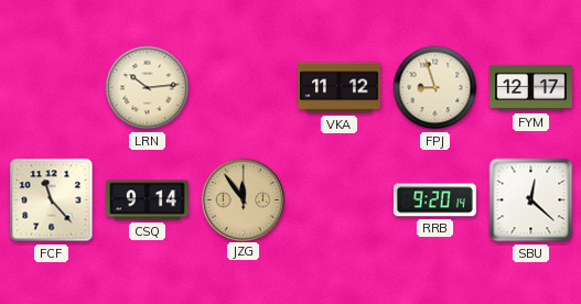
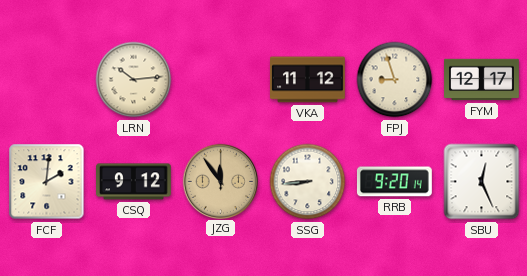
FCF: 11:23 -> 2:01 (47, 182)
CSQ: 9:14 -> 9:12 (134, 182)
SSG: none -> 8:44 (308, 182)
SBU: 12:22 -> 12:26 (482, 182)
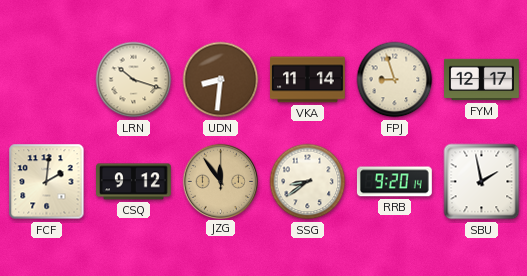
LRN: 10:14 -> 10:18 (134, 80)
UDN: none -> 8:31 (221, 80)
VKA: 11:12 -> 11:14 (308, 80)
SSG: 8:44 -> 8:39 (308, 182)
SBU: 12:26 -> 1:58 (482, 182)
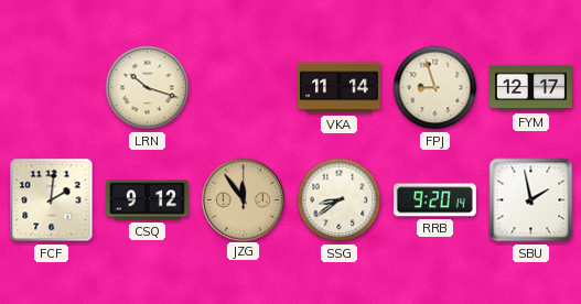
UDN: 8:31 -> none (221, 80)
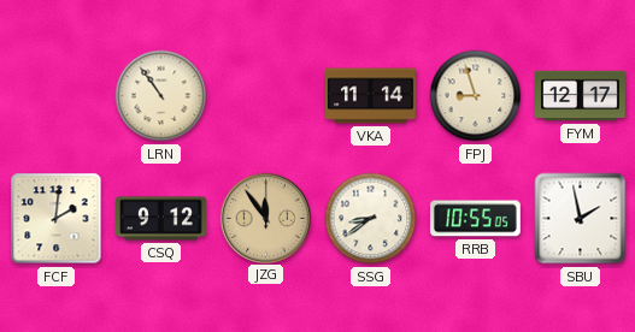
LRN: 10:18 -> 10:54 (161, 96)
RRB: 9:20 -> 10:55 (475, 219)
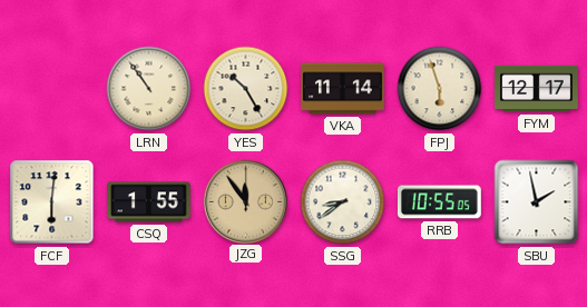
YES: none -> 10:25 (246, 89)
FPJ: 8:57 -> 5:57 (440, 89)
FCF: 2:01 -> 6:01 (52, 202)
CSQ: 9:12 -> 1:55 (149, 202)
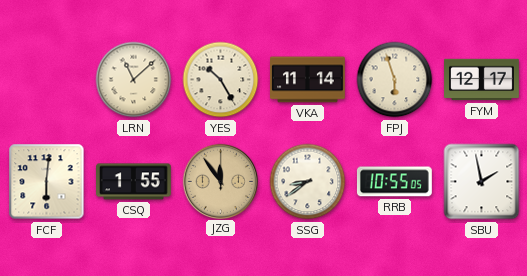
LRN: 10:54 -> 11:08 (134, 80)
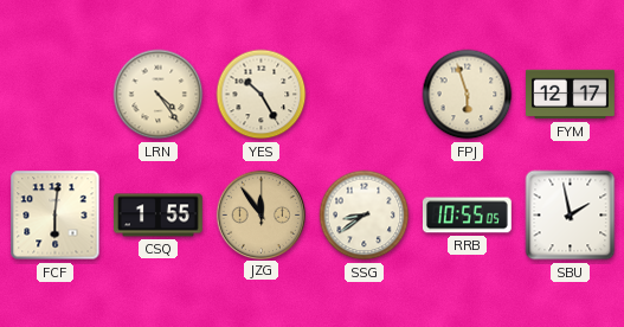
LRN: 11:08 -> 4:24 (159, 95)
VKA: 11:14 -> none (308, 80)
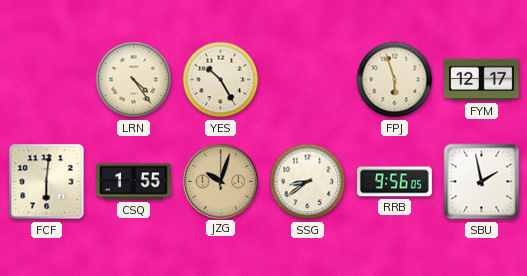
JZG: 11:54 -> 10:03 (220, 181)
RRB: 10:55 -> 9:56 (394, 182)
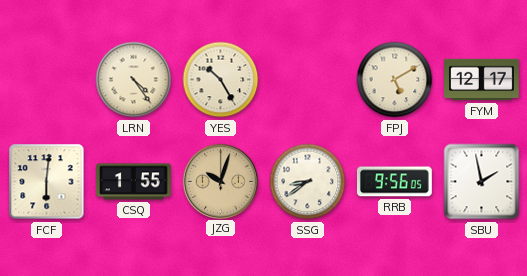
FPJ: 5:57 -> 5:10 (395, 80)
